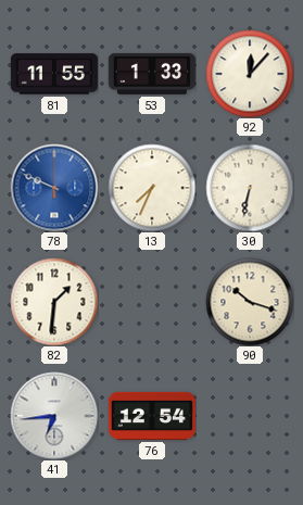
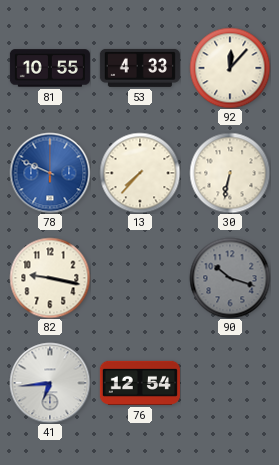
81: 11:55 -> 10:55 (50, 68)
53: 1:33 -> 4:33 (140, 68)
13: 7:34 -> 7:37 (140, 173)
82: 1:31 -> 9:17 (50, 278)
90 dial: cream -> grey (230, 278)
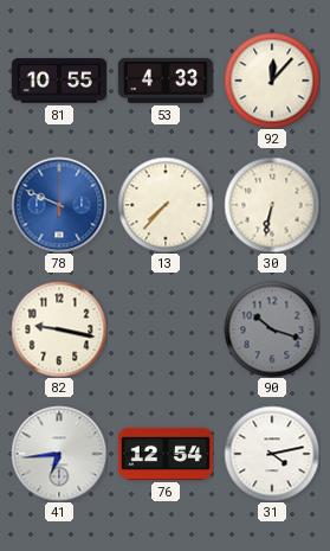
31: none -> 4:13 (272, 454)
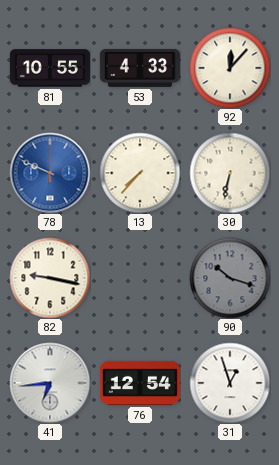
31: 4:13 -> 12:57 (230, 383)
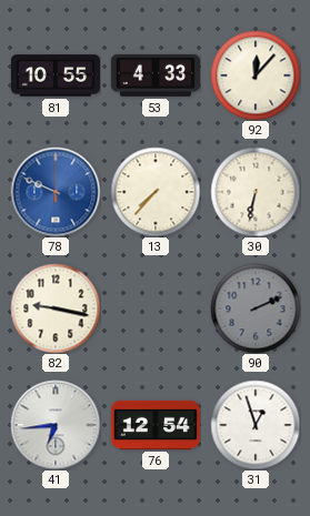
90: 10:18 -> 2:11 (256, 308)
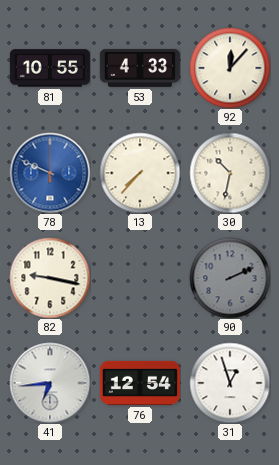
30: 6:32 -> 10:32 (230, 173)
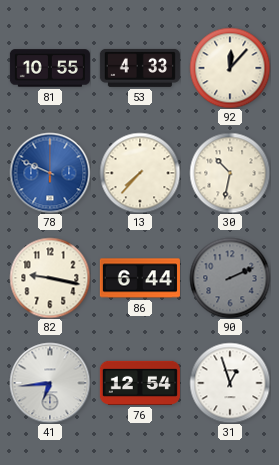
86: none -> 6:44 (140, 278)
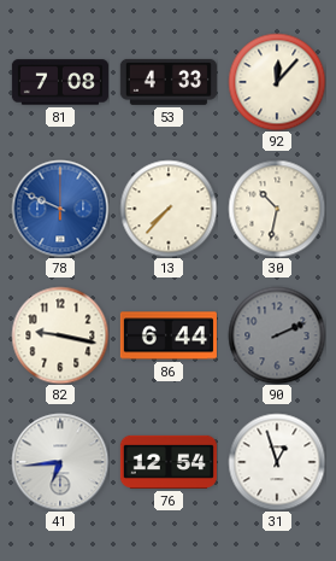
81: 10:55 -> 7:08 (60, 82)
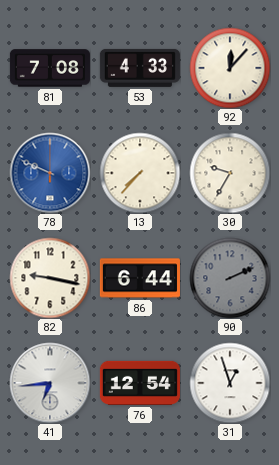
30: 10:32 -> 9:35 (230, 173)
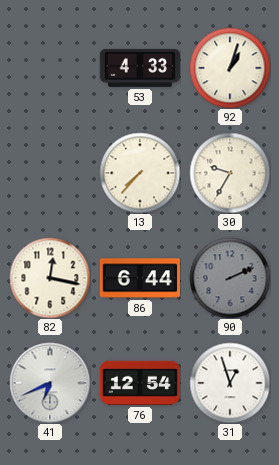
81: 7:08 -> none (50, 68)
92: 12:07 -> 1:03 (230, 68)
78: 9:49 -> none (50, 173)
82: 9:17 -> 12:17 (50, 278)
41: 6:44 -> 6:41 (50, 383)
